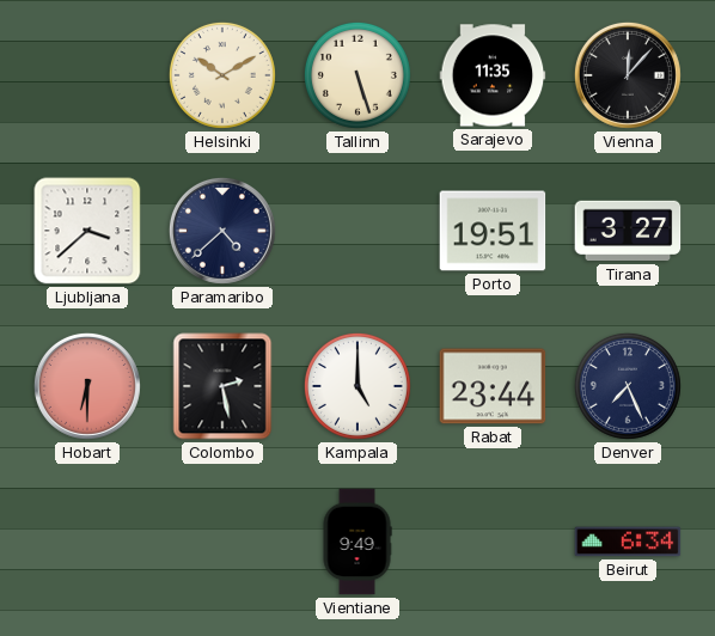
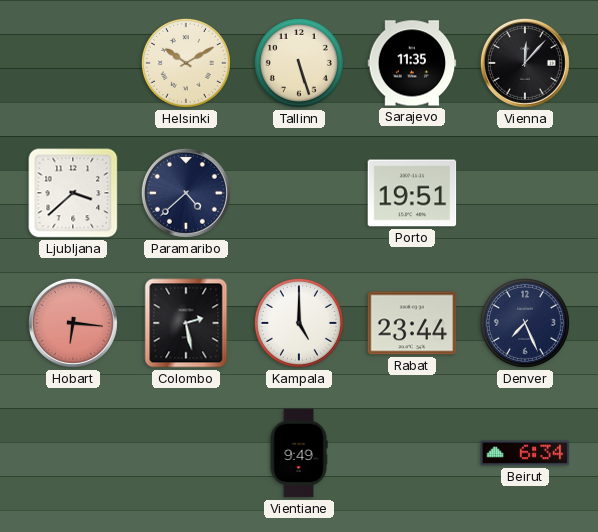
Tirana: 3:27 -> none (628, 231)
Hobart: 6:30 -> 6:16 (73, 323)
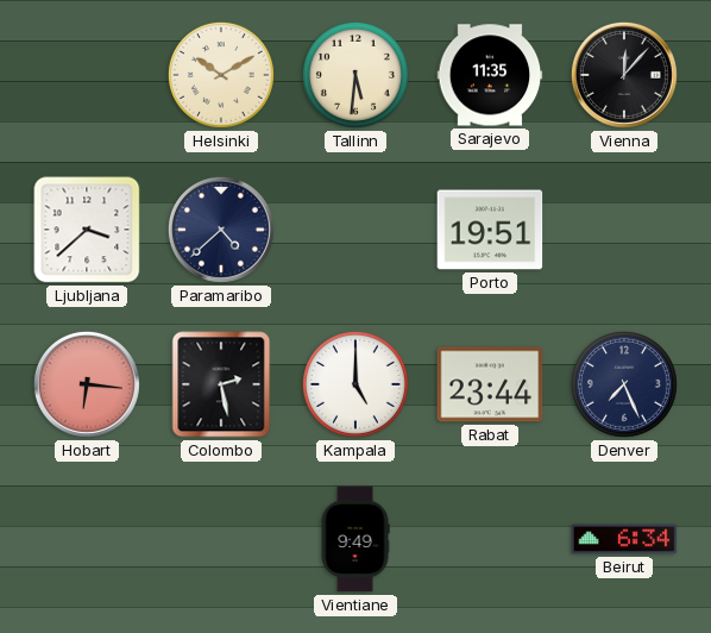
Tallinn: 5:27 -> 5:31 (355, 75)
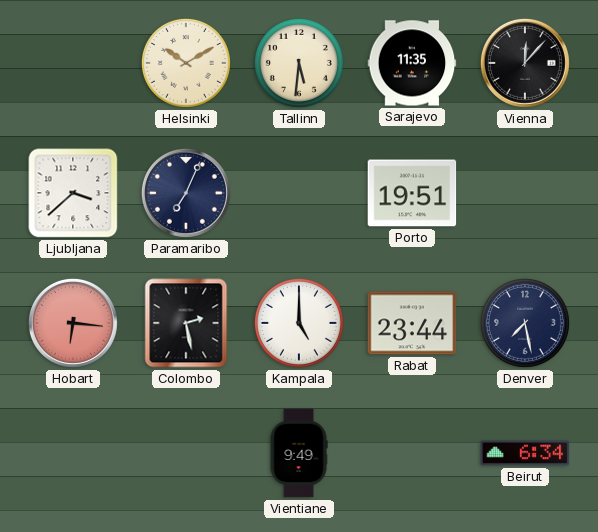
Paramaribo: 4:38 -> 7:04 (186, 193)
Denver: 7:26 -> 7:28 (525, 323)
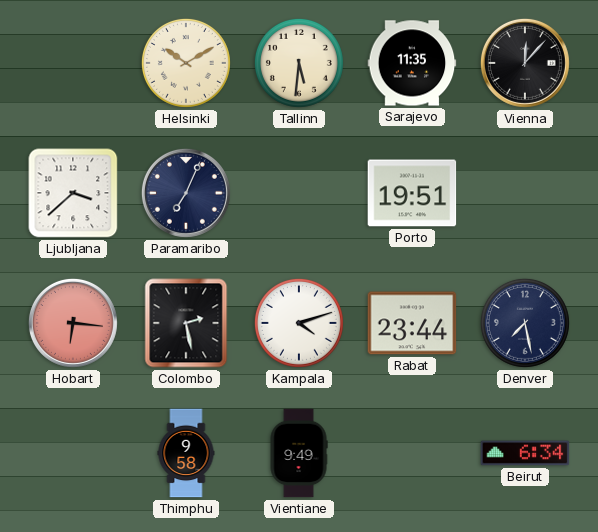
Kampala: 5:00 -> 4:12 (299, 323)
Thimphu: none -> 9:58 (186, 453)
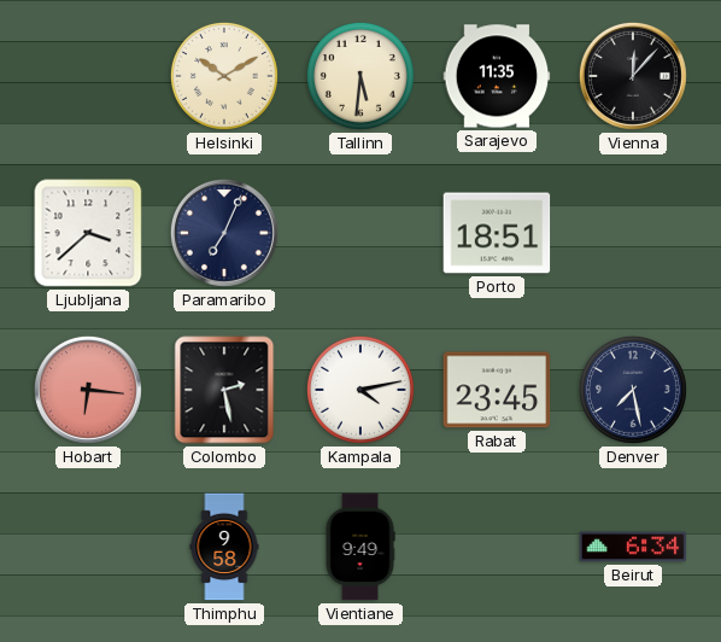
Porto: 19:51 -> 18:51 (497, 233)
Kampala: 4:12 -> 4:13 (360, 390)
Rabat: 23:44 -> 23:45 (497, 390)
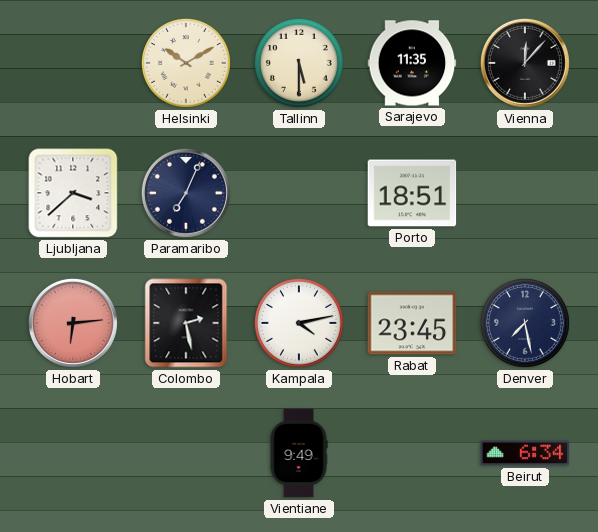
Tallinn: 5:31 -> 5:30 (299, 63)
Hobart: 6:16 -> 6:14 (73, 323)
Thimphu: 9:58 -> none (224, 547)
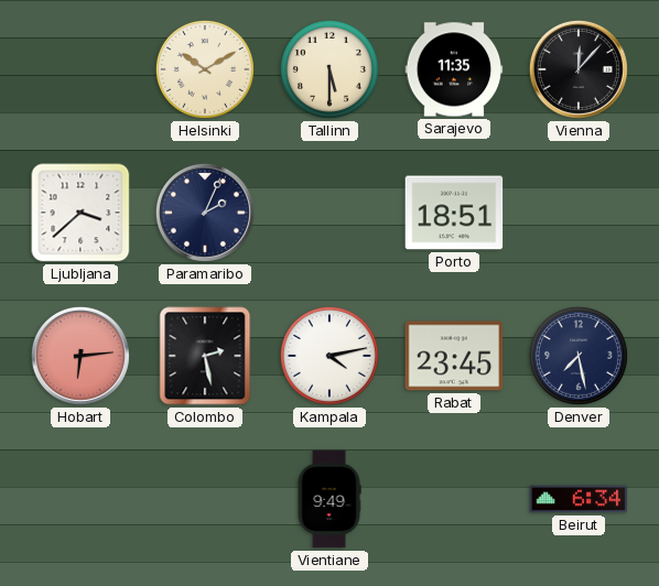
Paramaribo: 7:04 -> 2:04 (205, 213)
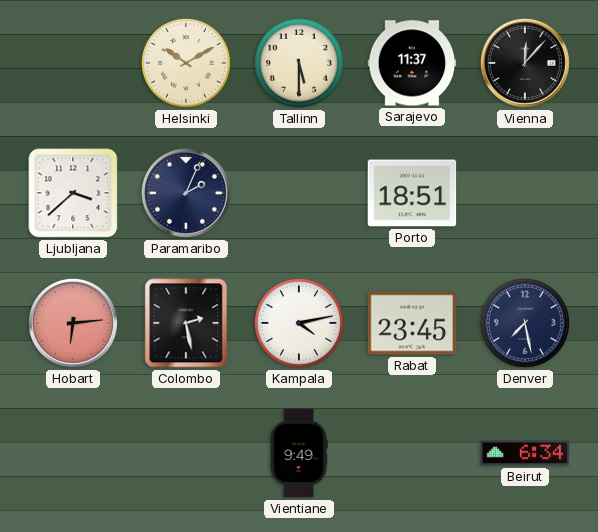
Sarajevo: 11:35 -> 11:37 (412, 63)
